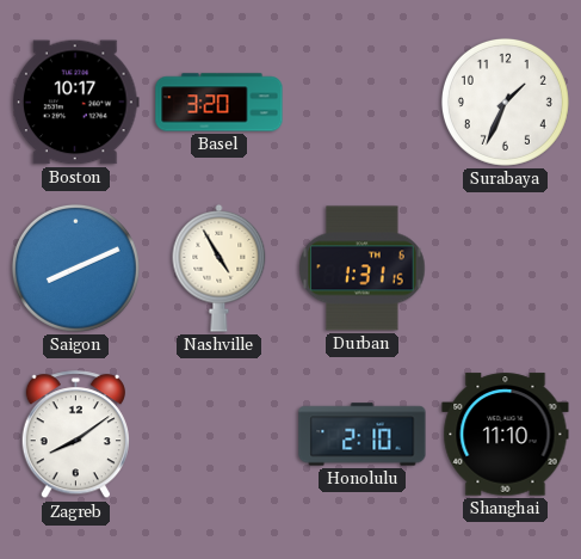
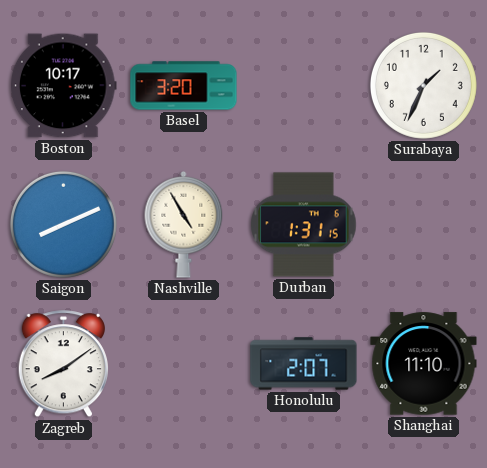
Honolulu: 2:10 -> 2:07 (304, 364)
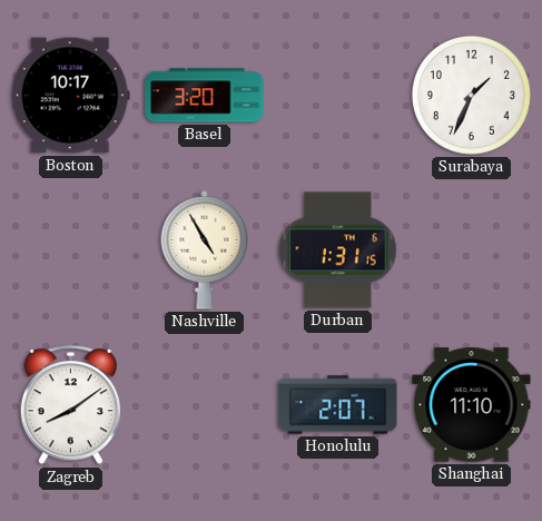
Saigon: 8:11 -> none (63, 224)
